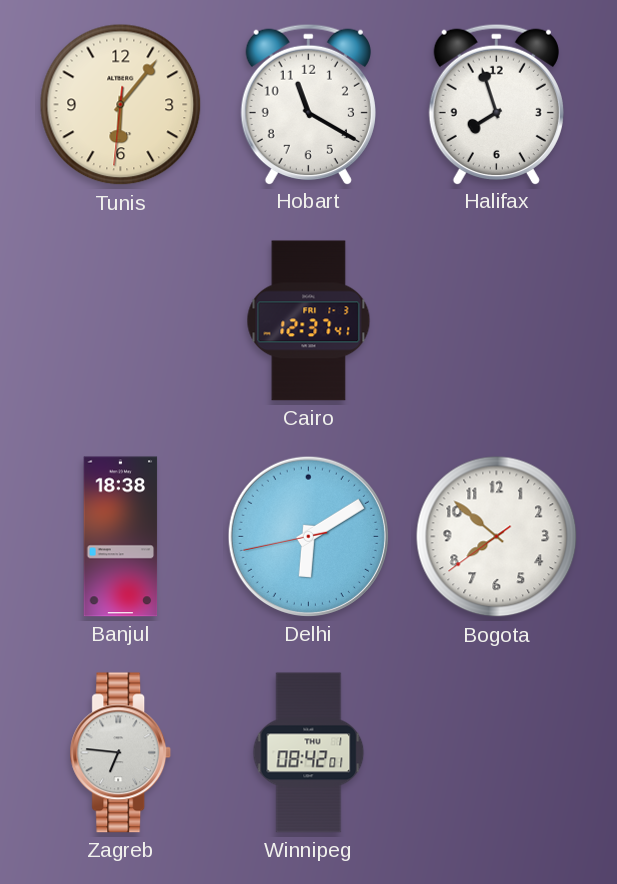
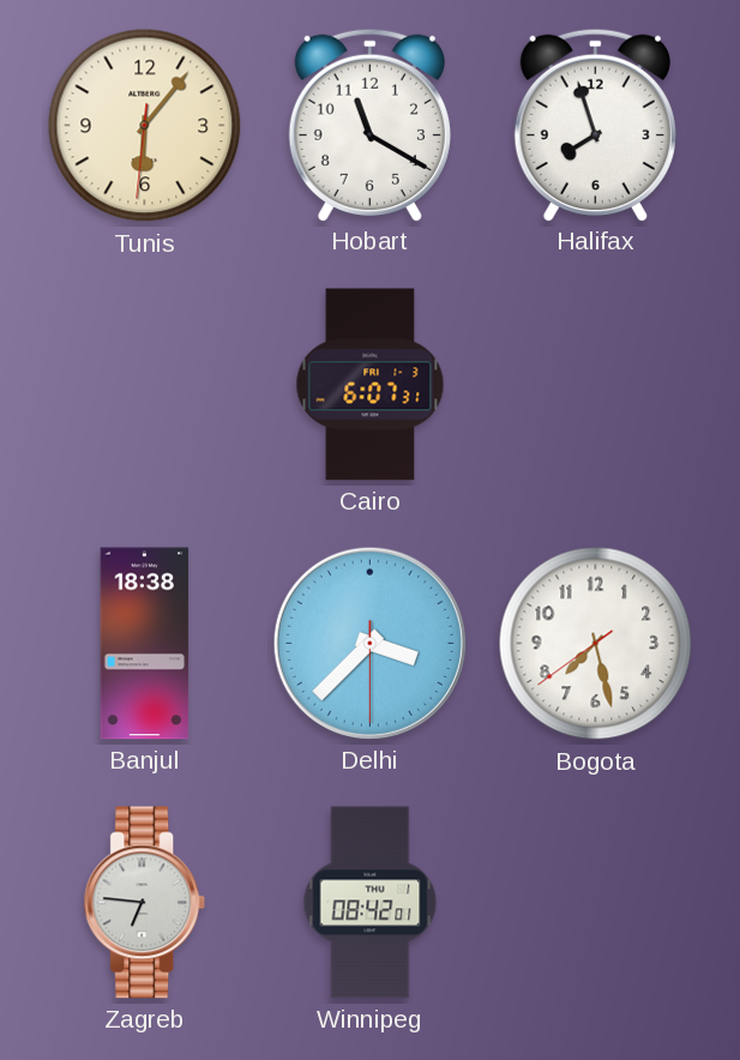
Cairo: 12:37 -> 6:07 (371, 385)
Delhi: 6:09 -> 3:37 (369, 643)
Bogota: 7:51 -> 7:27 (596, 644)
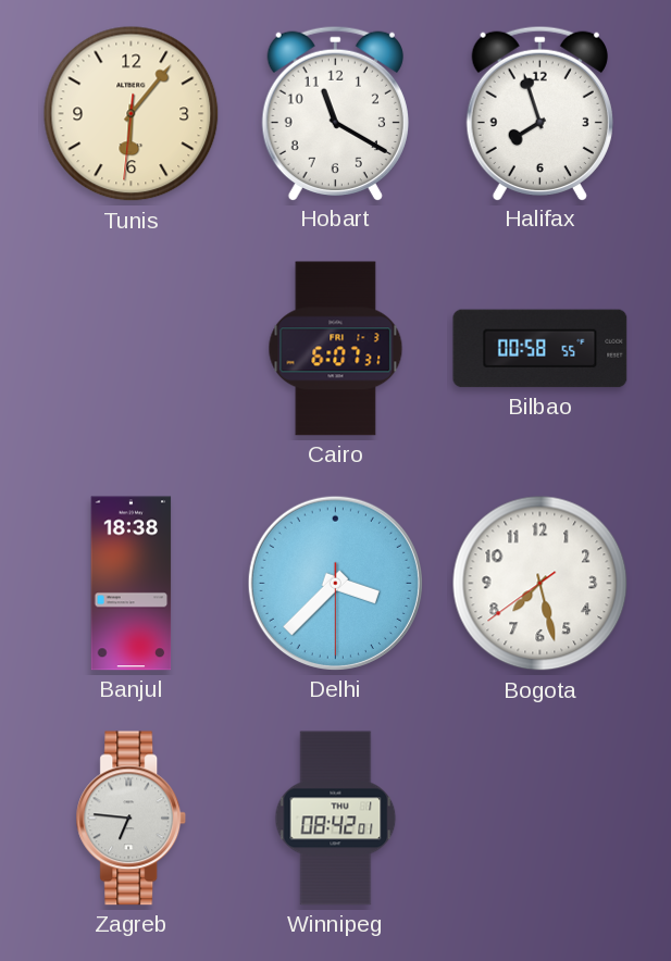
Bilbao: none -> 00:58 (540, 349)
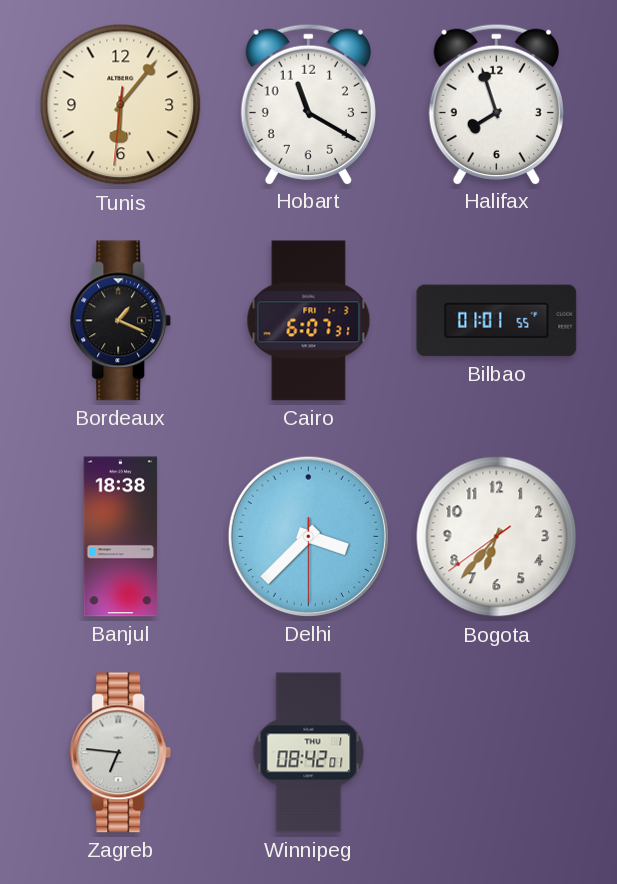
Bordeaux: none -> 1:19 (121, 321)
Bilbao: 00:58 -> 01:01 (497, 321)
Bogota: 7:27 -> 6:36 (497, 537)
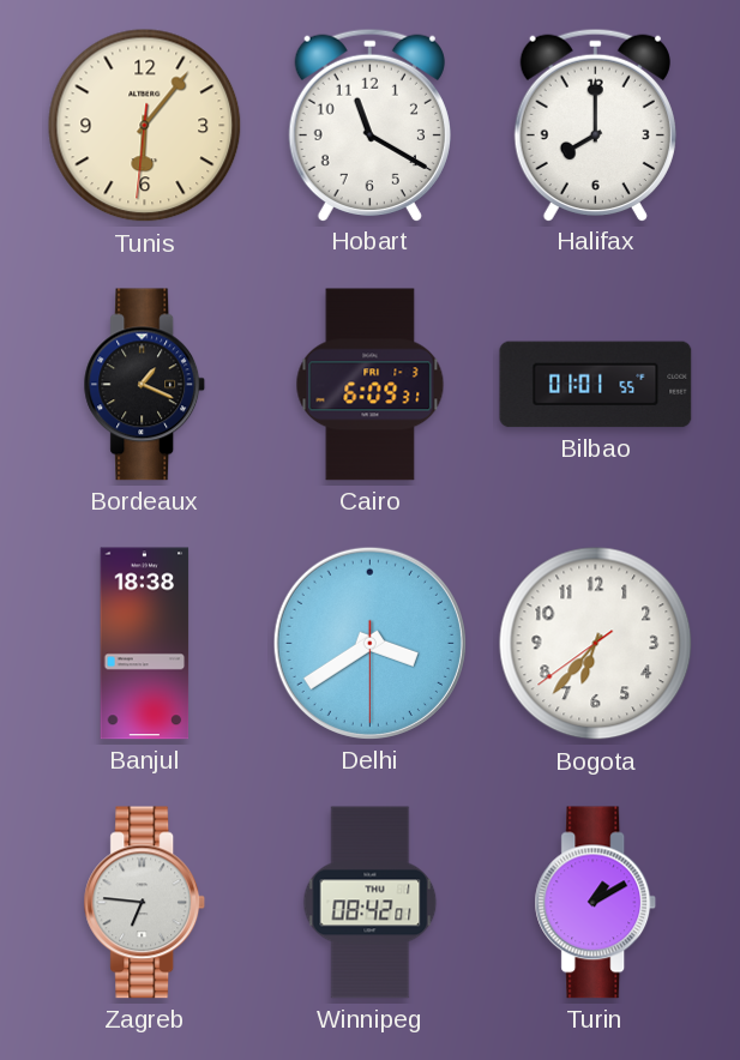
Halifax: 7:57 -> 8:00 (595, 125)
Cairo: 6:07 -> 6:09 (371, 385)
Delhi: 3:37 -> 3:39 (369, 643)
Turin: none -> 1:10 (596, 903)
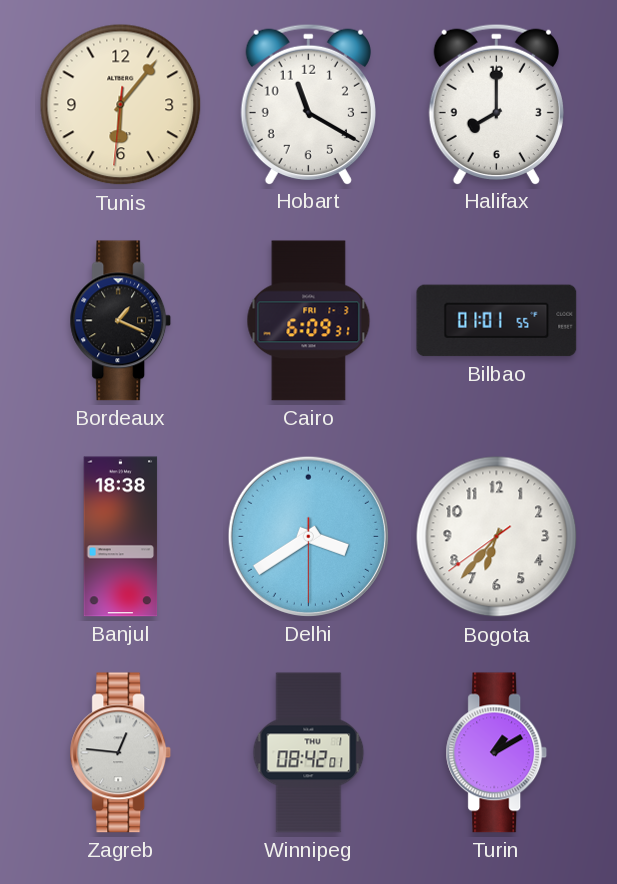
Zagreb: 6:46 -> 12:46 (121, 753)
